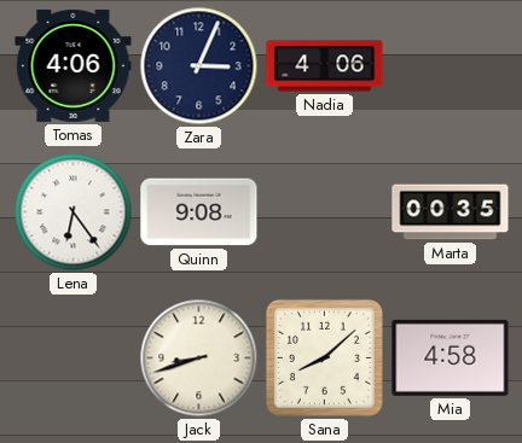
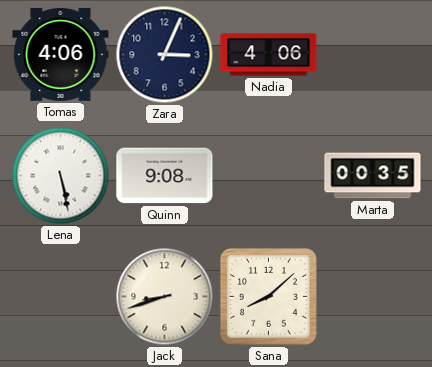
Lena: 6:24 -> 5:28 (61, 176)
Mia: 4:58 -> none (451, 357)
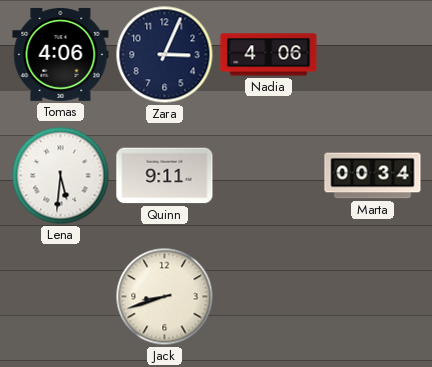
Lena: 5:28 -> 5:31 (61, 176)
Quinn: 9:08 -> 9:11 (165, 176)
Marta: 00:35 -> 00:34 (373, 176)
Sana: 8:08 -> none (268, 296)
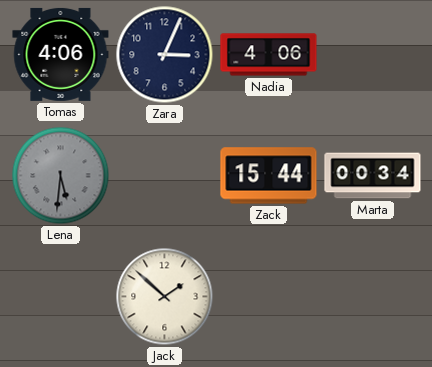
Lena dial: white -> grey (61, 176)
Quinn: 9:11 -> none (165, 176)
Zack: none -> 15:44 (269, 176)
Jack: 8:42 -> 1:52 (165, 297)
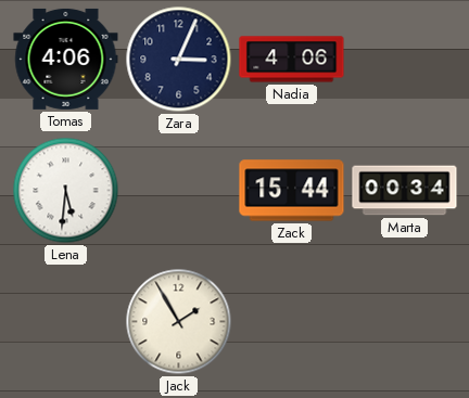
Lena dial: grey -> white (66, 191)
Jack: 1:52 -> 1:55 (179, 322)
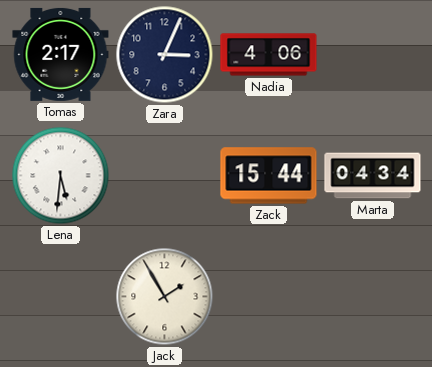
Tomas: 4:06 -> 2:17 (61, 54)
Marta: 00:34 -> 04:34 (373, 176)
